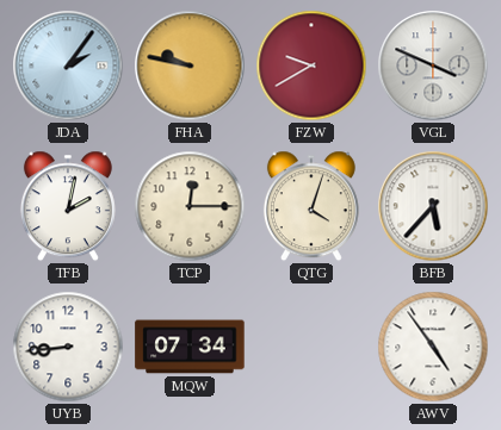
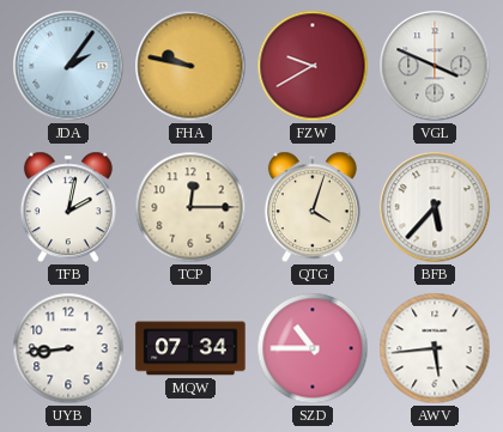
SZD: none -> 10:45 (313, 348)
AWV: 4:54 -> 5:44 (435, 348)
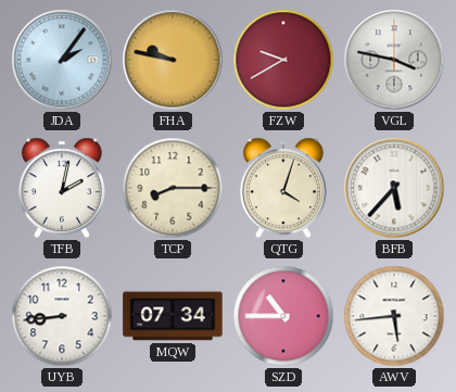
VGL: 3:49 -> 3:47 (394, 60)
TCP: 12:15 -> 8:15 (173, 188)
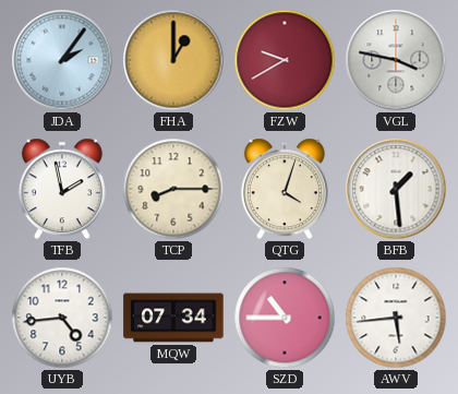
FHA: 9:47 -> 1:00 (173, 60)
TFB: 2:02 -> 1:58 (62, 189)
BFB: 5:37 -> 1:29 (396, 189)
UYB: 8:44 -> 4:44 (62, 318)
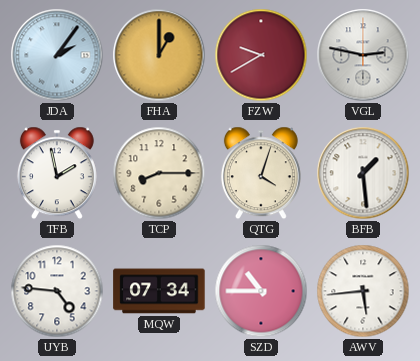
VGL: 3:47 -> 2:47 (363, 55)
UYB: 4:44 -> 4:46 (57, 291)
